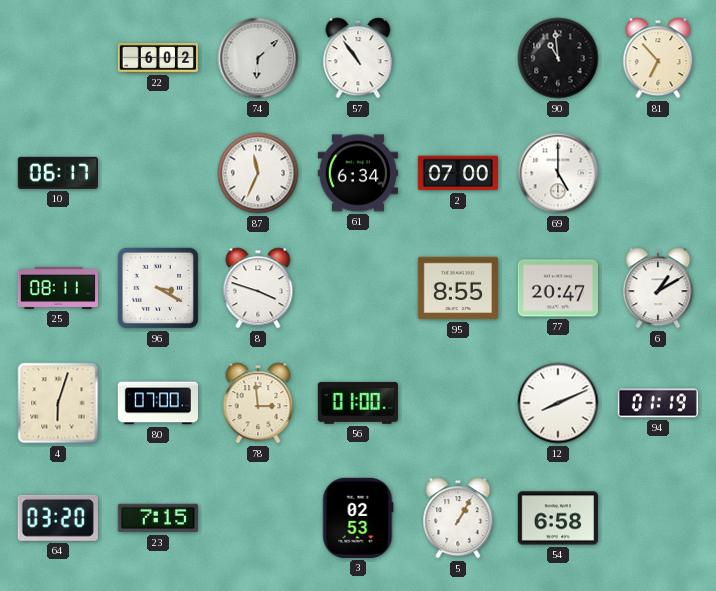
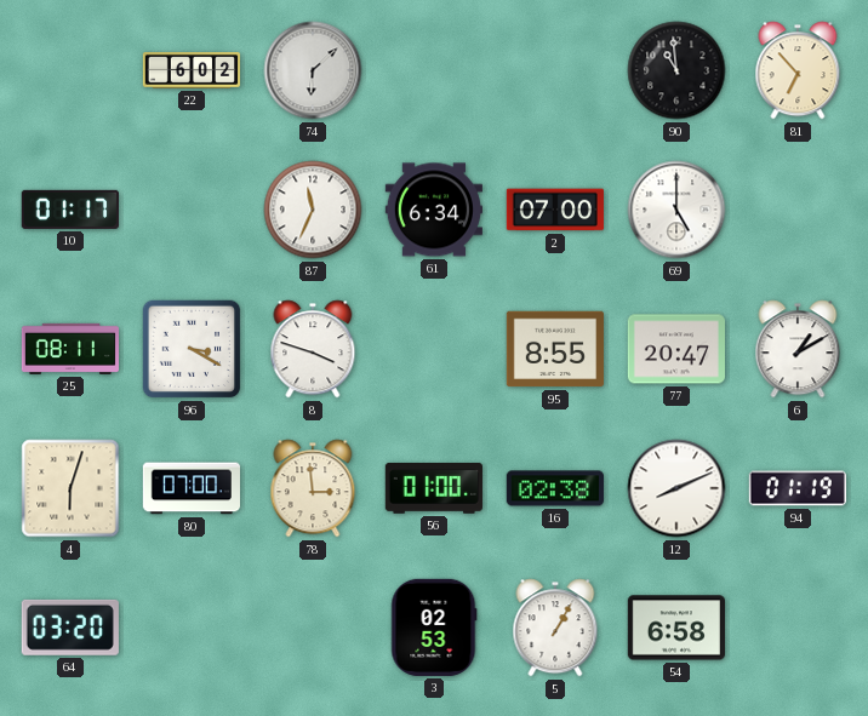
57: 10:54 -> none (358, 58)
10: 06:17 -> 01:17 (70, 210)
16: none -> 02:38 (555, 488)
23: 7:15 -> none (157, 518)
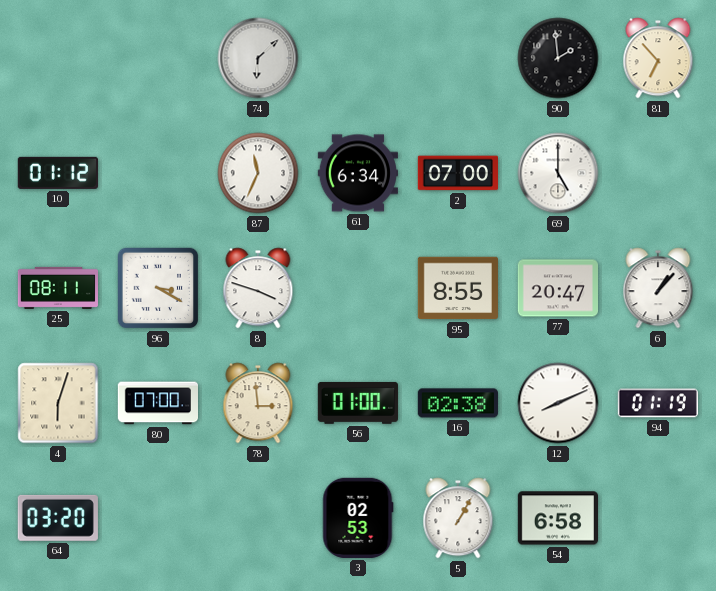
22: 6:02 -> none (190, 70)
90: 10:59 -> 1:59 (558, 58)
10: 01:17 -> 01:12 (58, 173)
6: 1:10 -> 1:07 (658, 288)
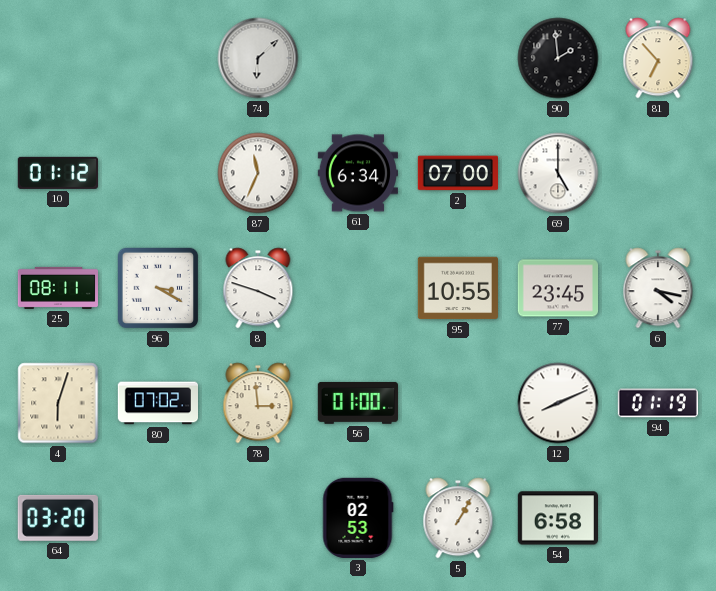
95: 8:55 -> 10:55 (457, 288)
77: 20:47 -> 23:45 (557, 288)
6: 1:07 -> 4:17 (658, 288)
80: 07:00 -> 07:02 (157, 403)
16: 02:38 -> none (458, 403)
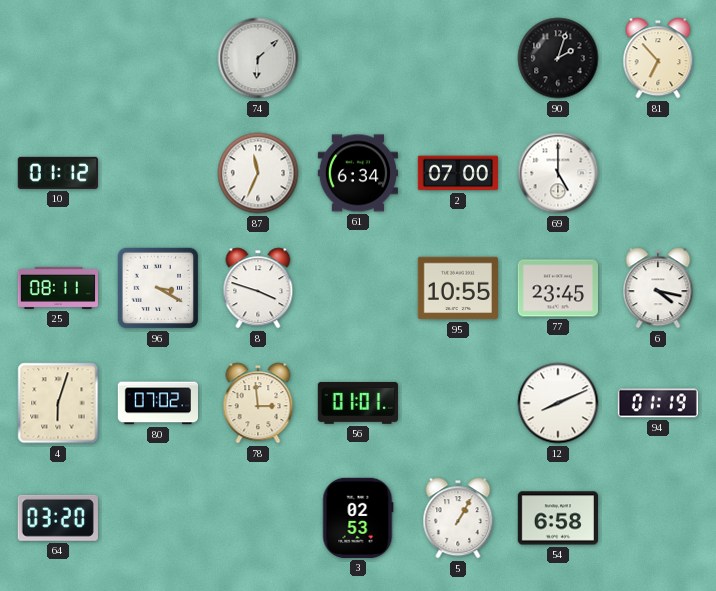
90: 1:59 -> 2:03 (558, 58)
56: 01:00 -> 01:01 (357, 403)
